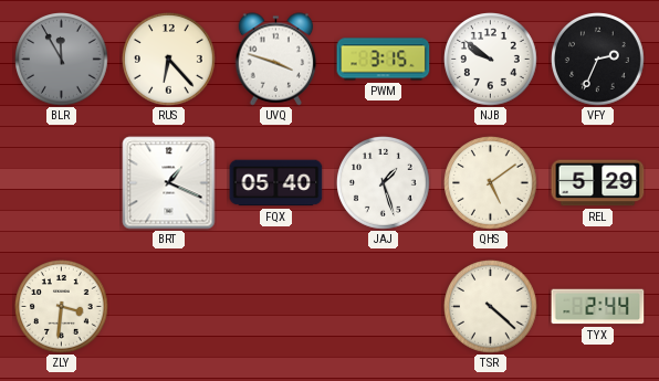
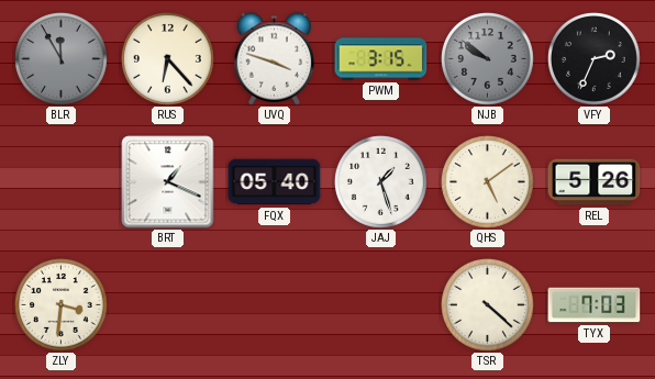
NJB dial: white -> grey (488, 59)
REL: 5:29 -> 5:26 (595, 182)
TYX: 2:44 -> 7:03 (595, 305)
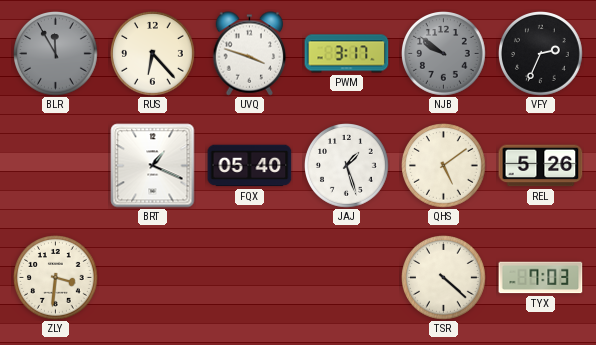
PWM: 3:15 -> 3:17 (347, 54)
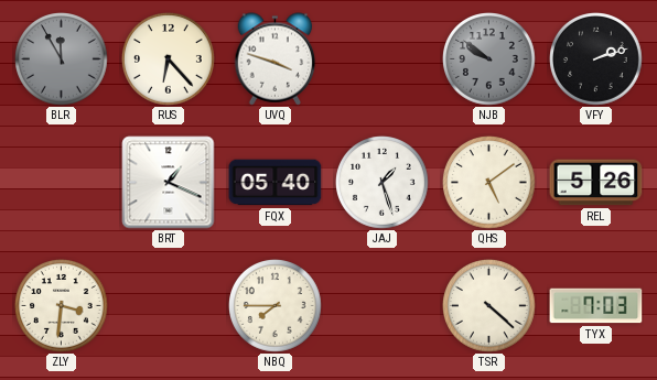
PWM: 3:17 -> none (347, 54)
VFY: 2:34 -> 2:12 (596, 59)
NBQ: none -> 7:45 (276, 306)
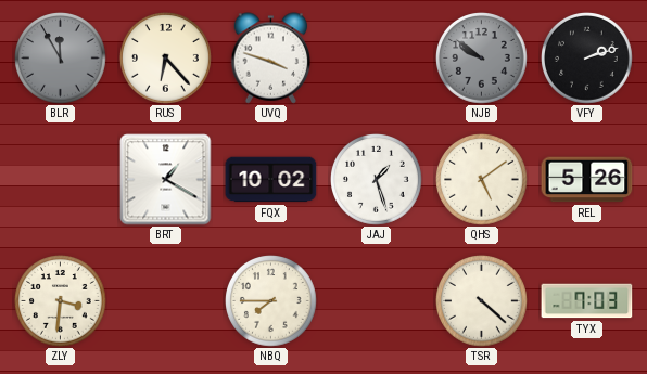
BRT: 1:19 -> 1:20 (166, 180)
FQX: 05:40 -> 10:02 (271, 180)
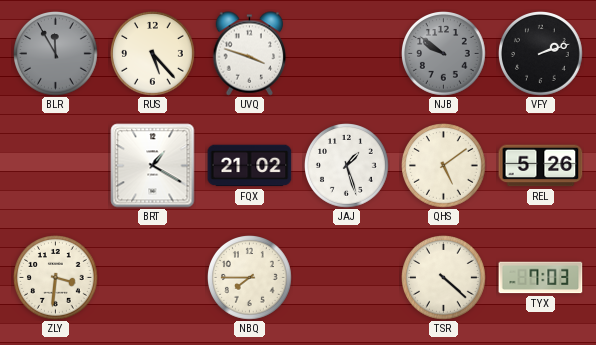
RUS: 6:23 -> 5:23 (153, 54)
FQX: 10:02 -> 21:02 (250, 166)
